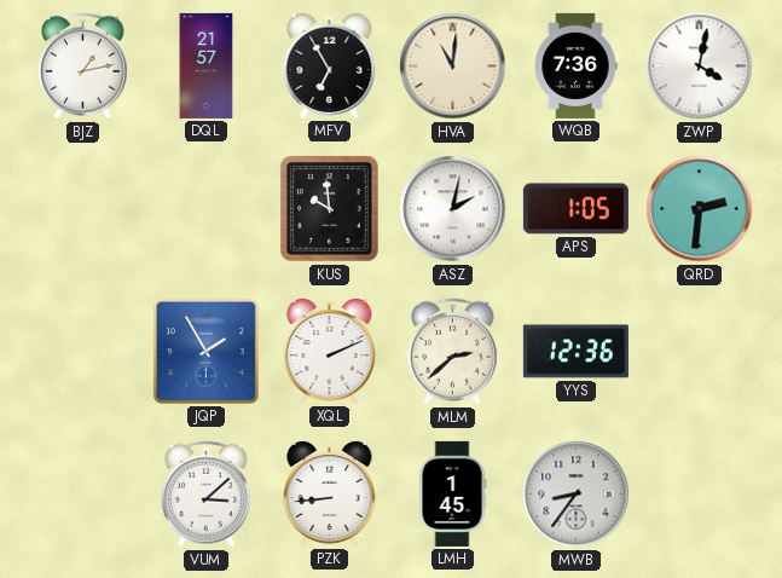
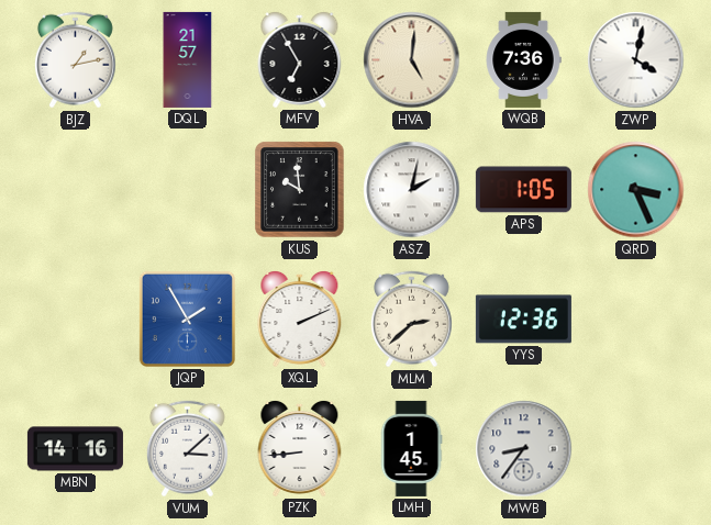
HVA: 11:01 -> 5:01 (412, 60)
QRD: 2:31 -> 3:26 (636, 190)
MBN: none -> 14:16 (75, 449)
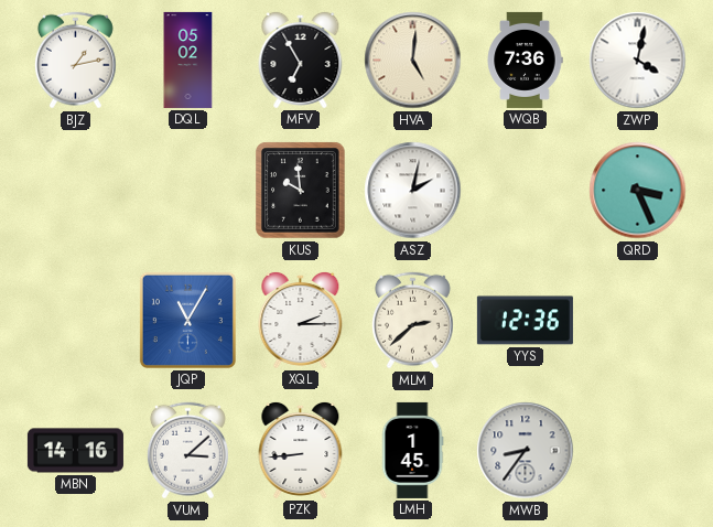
DQL: 21:57 -> 05:02 (188, 60)
APS: 1:05 -> none (523, 190)
JQP: 1:55 -> 11:05 (187, 320)
XQL: 2:11 -> 2:15 (301, 320)
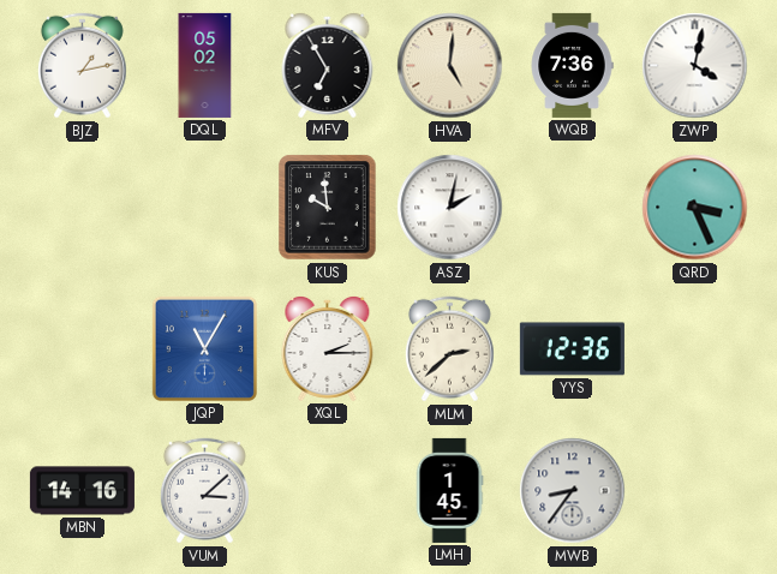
PZK: 8:44 -> none (301, 450)
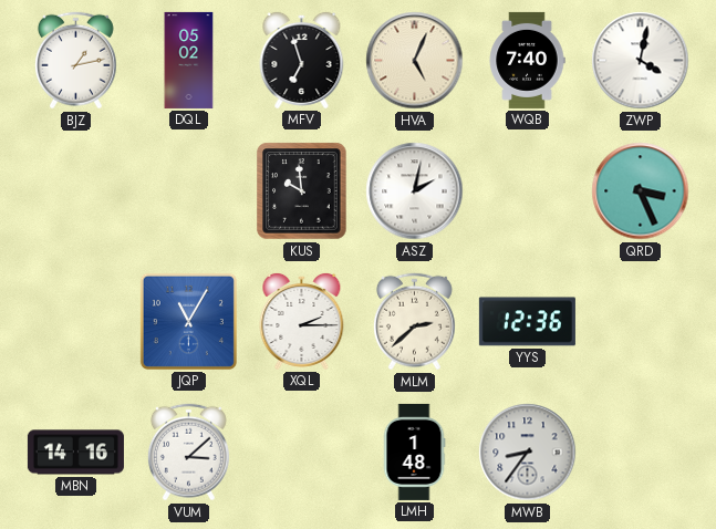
MFV: 6:55 -> 6:57 (302, 60)
HVA: 5:01 -> 5:04 (415, 61)
WQB: 7:36 -> 7:40 (527, 60)
LMH: 1:45 -> 1:48 (414, 452)
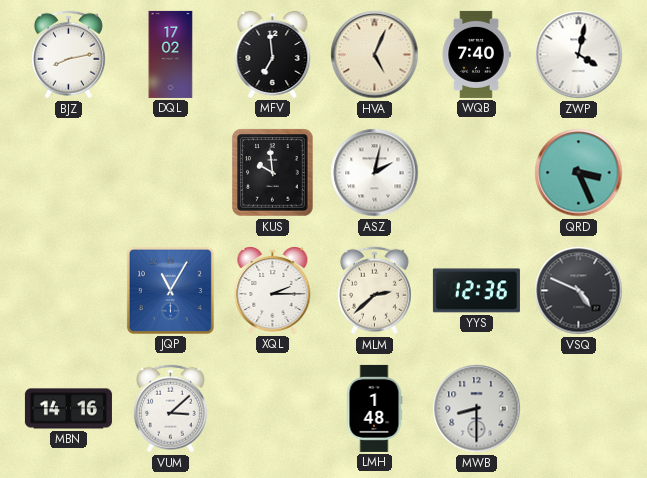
BJZ: 1:13 -> 8:13 (68, 55)
DQL: 05:02 -> 17:02 (171, 54)
MFV: 6:57 -> 6:59 (273, 54)
VSQ: none -> 4:49 (579, 291)
MWB: 8:36 -> 8:30 (477, 409)
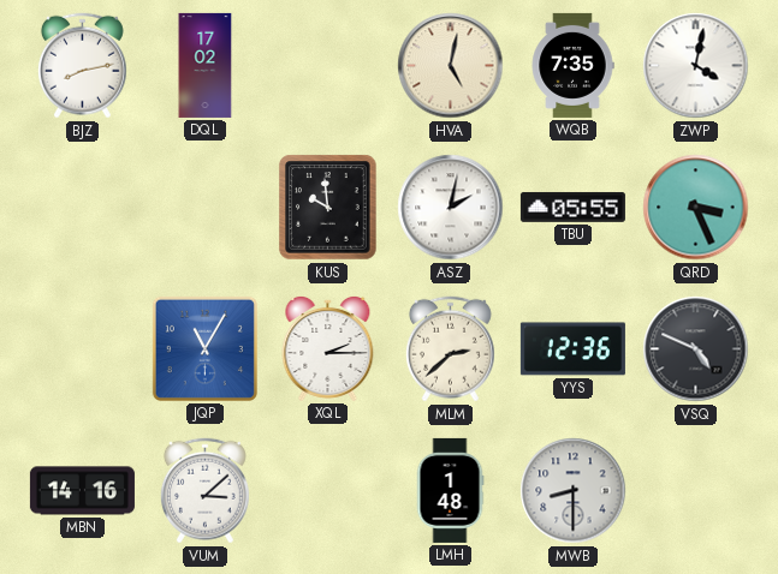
MFV: 6:59 -> none (273, 54)
HVA: 5:04 -> 5:02 (451, 66)
WQB: 7:40 -> 7:35 (572, 65)
TBU: none -> 05:55 (572, 208)
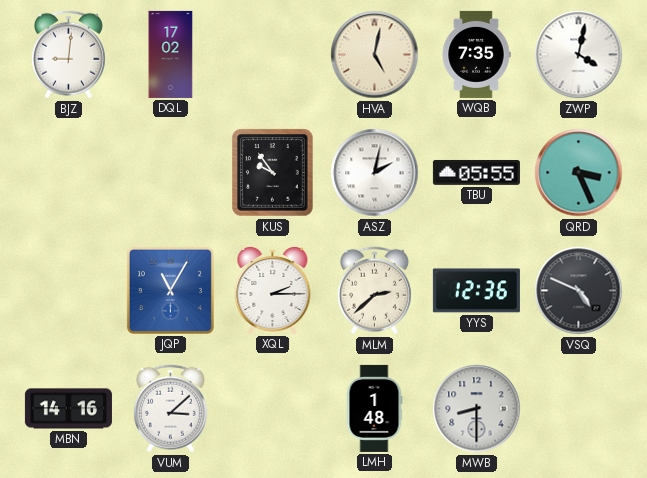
BJZ: 8:13 -> 9:01 (68, 55)
KUS: 9:59 -> 9:54 (273, 173)
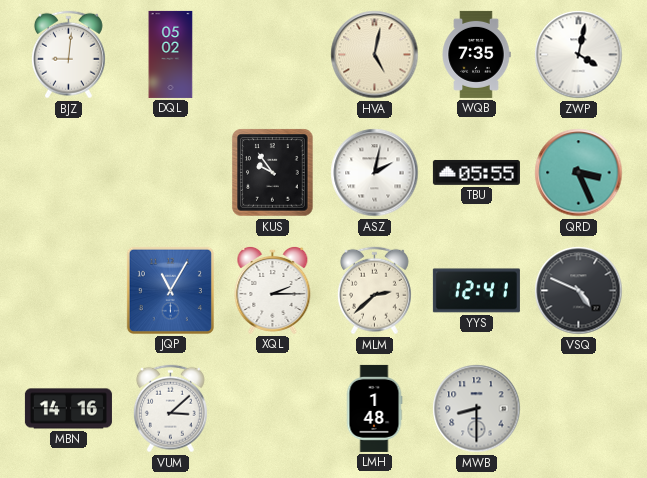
DQL: 17:02 -> 05:02 (171, 54)
YYS: 12:36 -> 12:41 (476, 291)
